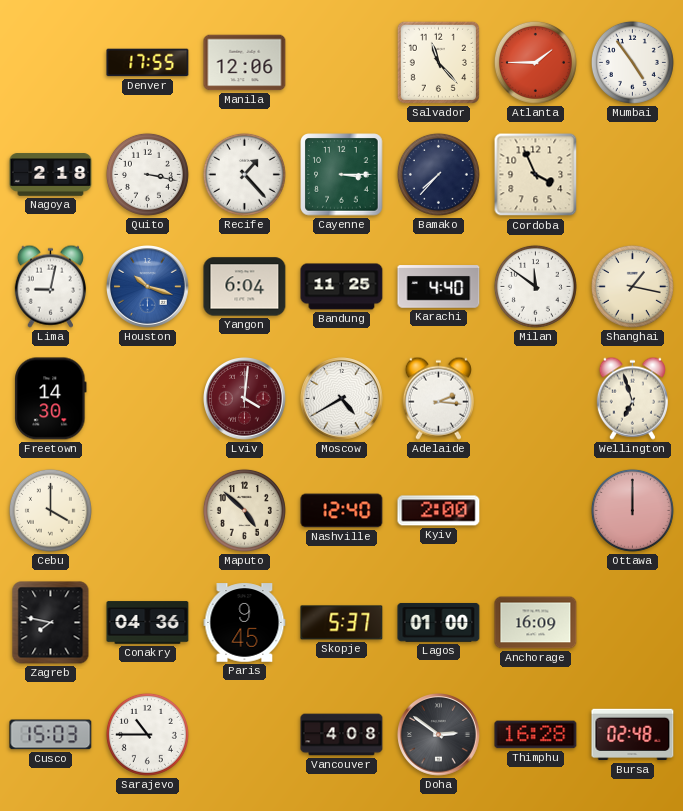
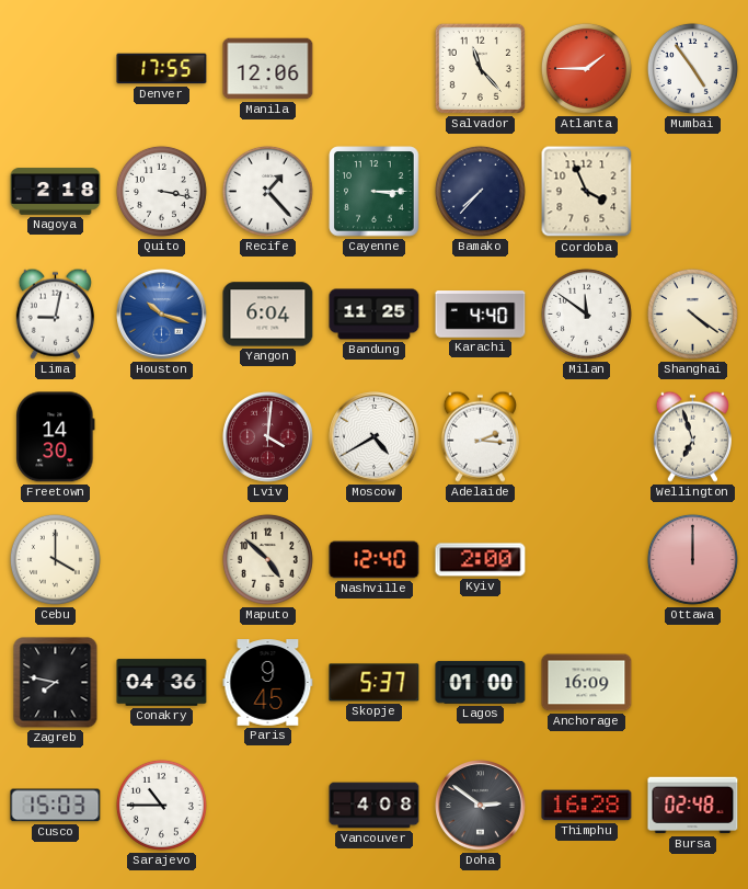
Shanghai: 1:17 -> 4:21 (692, 314)
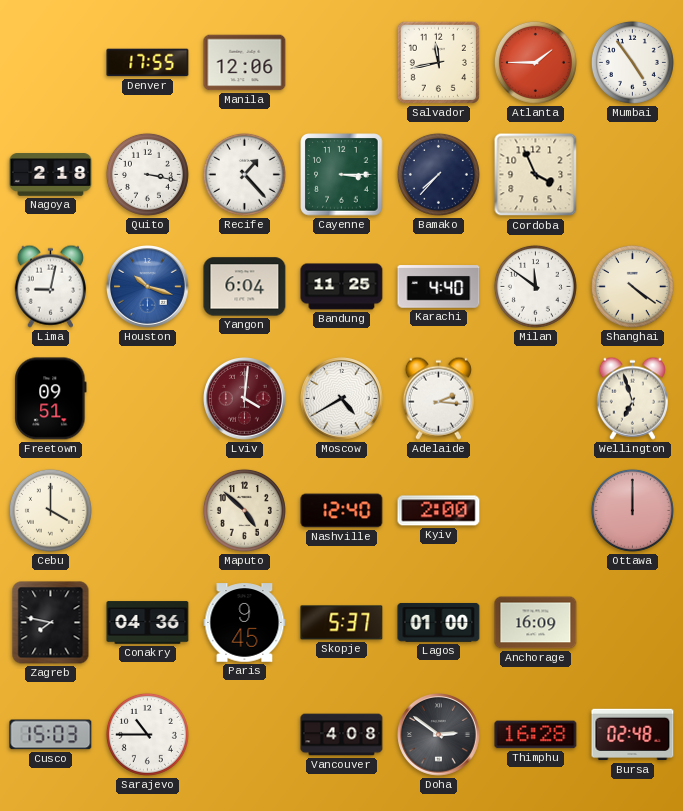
Salvador: 11:23 -> 11:43 (438, 62)
Freetown: 14:30 -> 09:51 (51, 399)
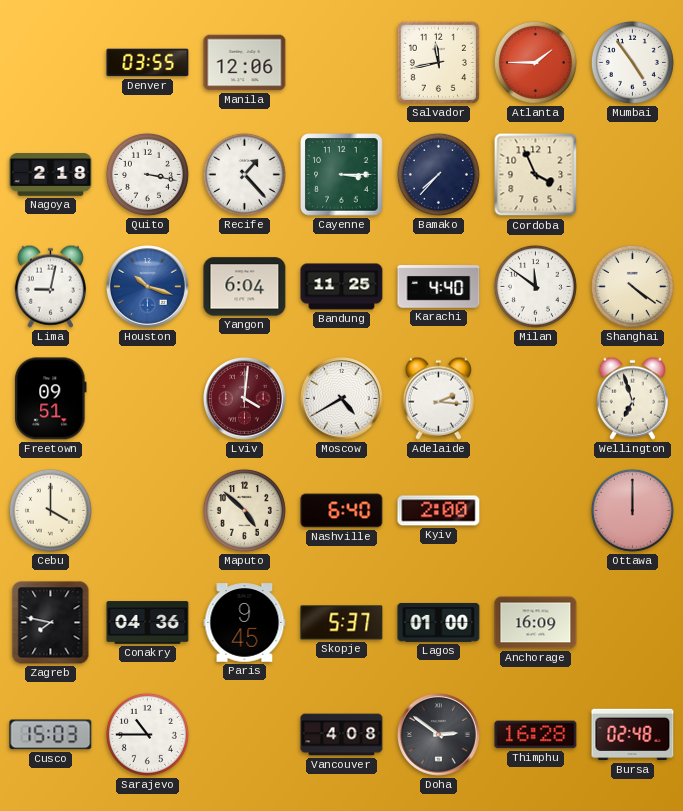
Denver: 17:55 -> 03:55 (148, 63)
Nashville: 12:40 -> 6:40 (342, 511)
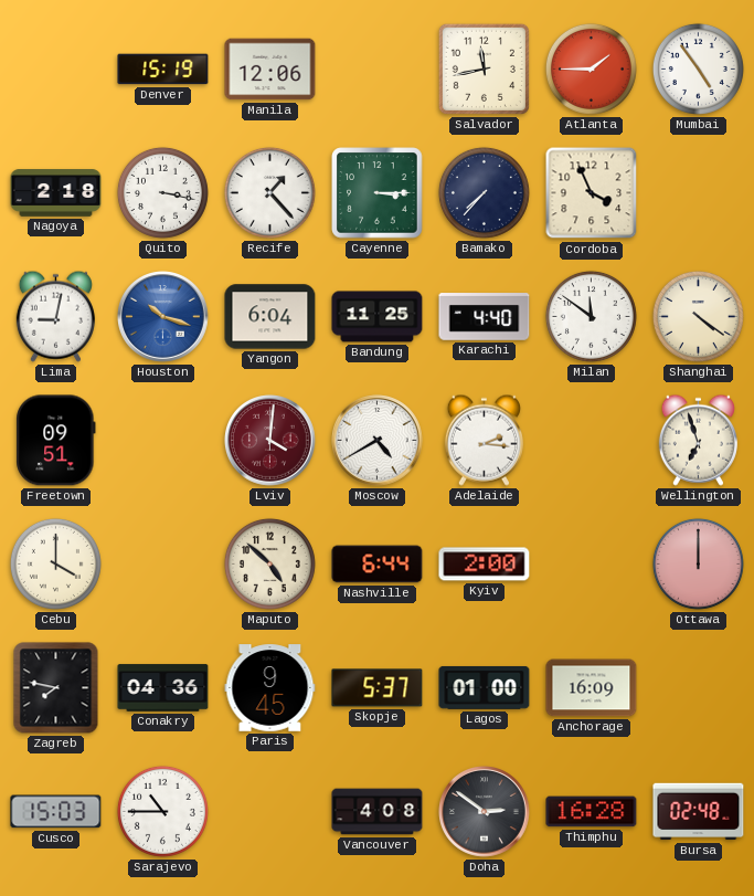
Denver: 03:55 -> 15:19 (163, 70)
Nashville: 6:40 -> 6:44 (378, 565)
